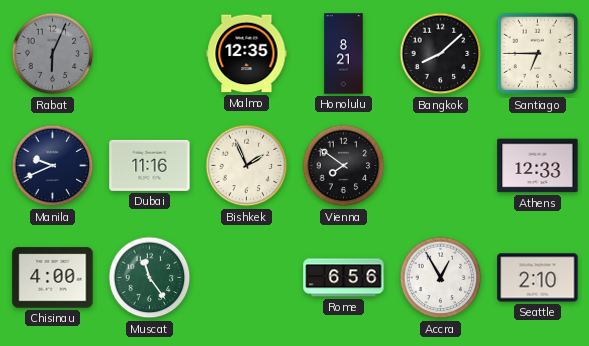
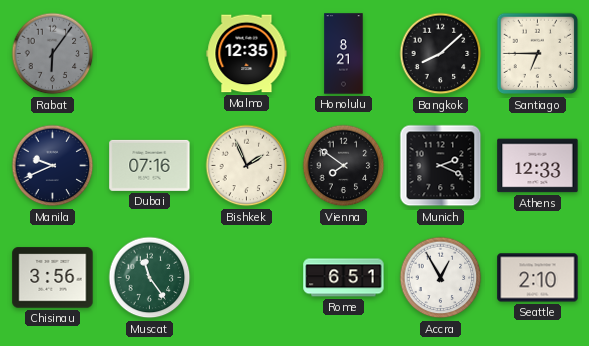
Rabat: 6:04 -> 6:06 (53, 54)
Dubai: 11:16 -> 07:16 (150, 165)
Munich: none -> 2:19 (441, 166)
Chisinau: 4:00 -> 3:56 (53, 278)
Rome: 6:56 -> 6:51 (344, 278)
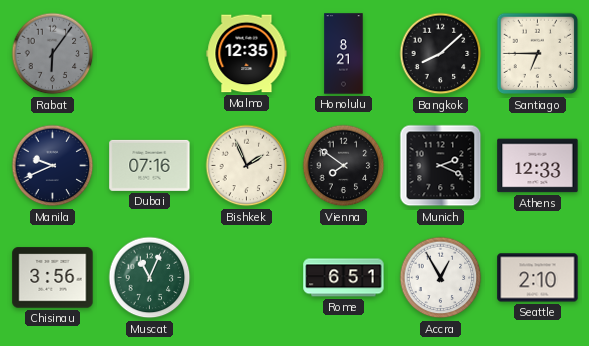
Muscat: 11:24 -> 11:04 (150, 278)
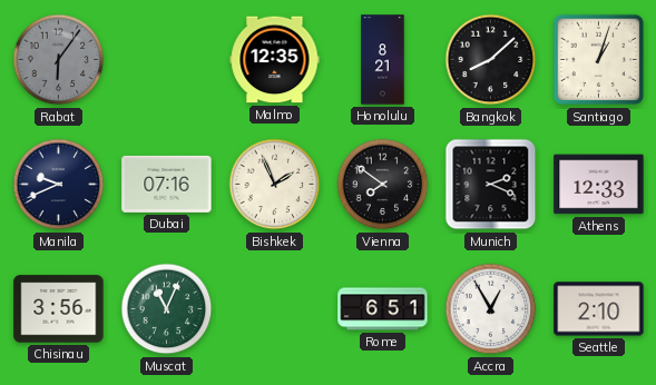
Santiago: 6:45 -> 1:03 (599, 60)
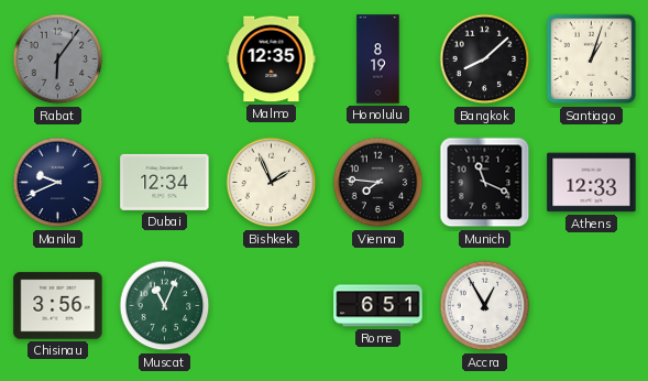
Honolulu: 8:21 -> 8:19 (378, 59)
Dubai: 07:16 -> 12:34 (165, 182)
Vienna: 7:51 -> 7:46 (378, 183)
Munich: 2:19 -> 11:19 (485, 183)
Seattle: 2:10 -> none (599, 309)
